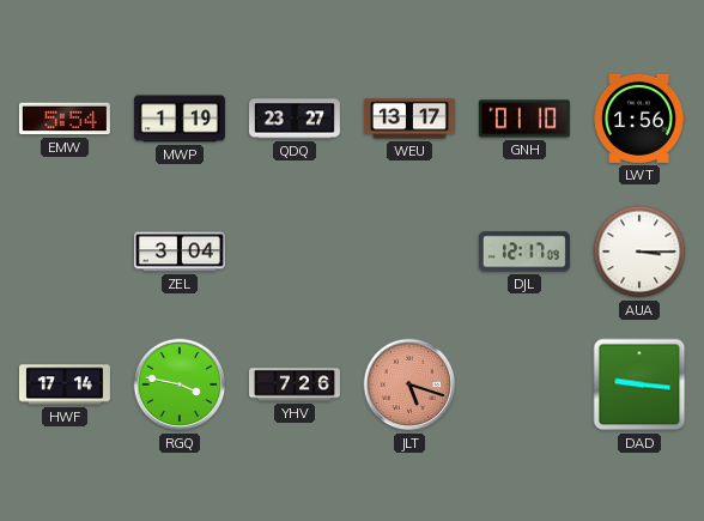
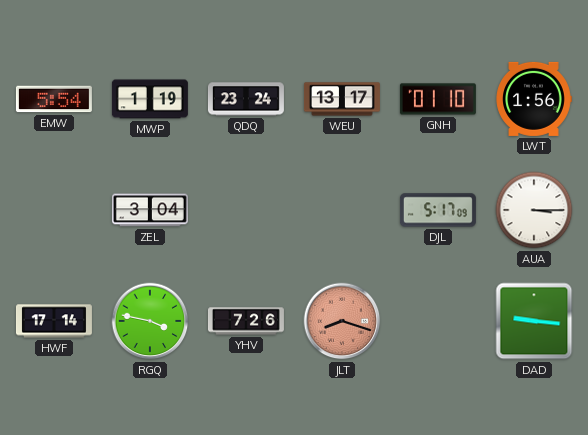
QDQ: 23:27 -> 23:24 (246, 99)
DJL: 12:17 -> 5:17 (438, 210)
JLT: 5:18 -> 8:18 (342, 321)
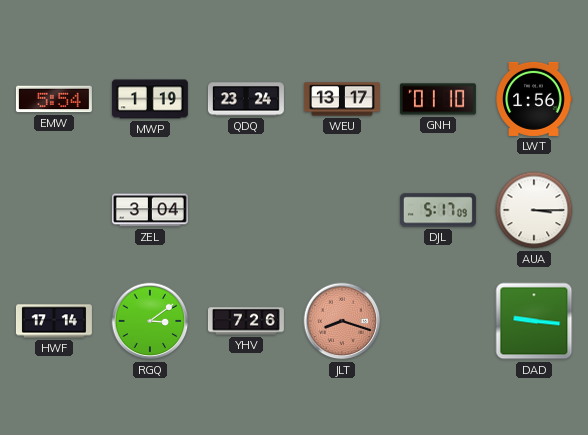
RGQ: 3:47 -> 3:09 (150, 321)
